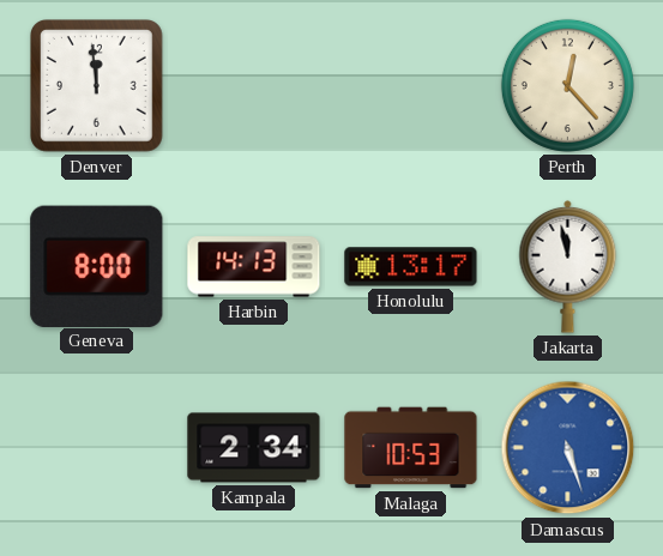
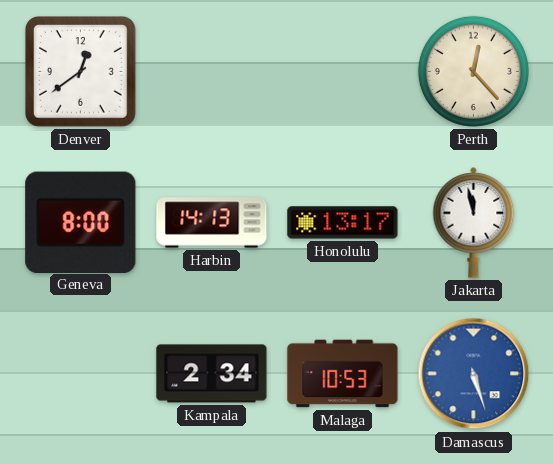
Denver: 11:59 -> 12:39 (81, 72)
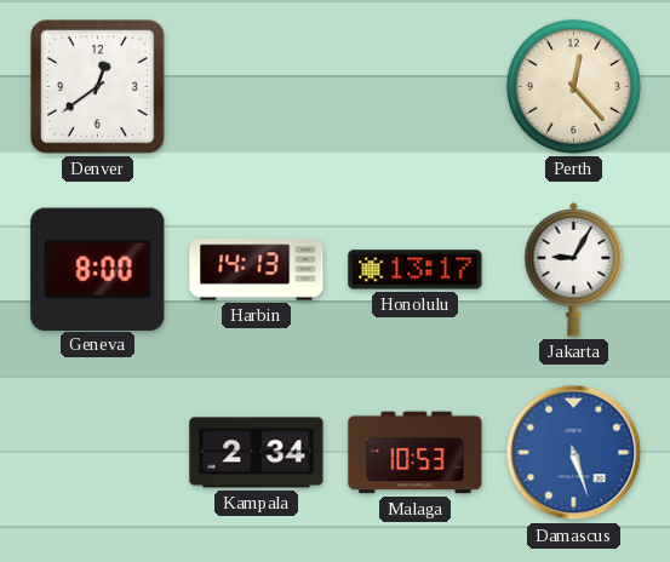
Jakarta: 11:58 -> 9:05 (574, 270)
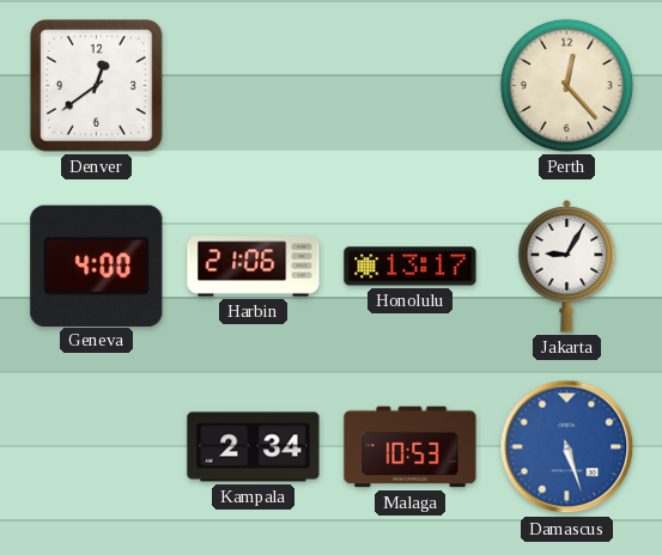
Geneva: 8:00 -> 4:00 (97, 266)
Harbin: 14:13 -> 21:06 (254, 267)
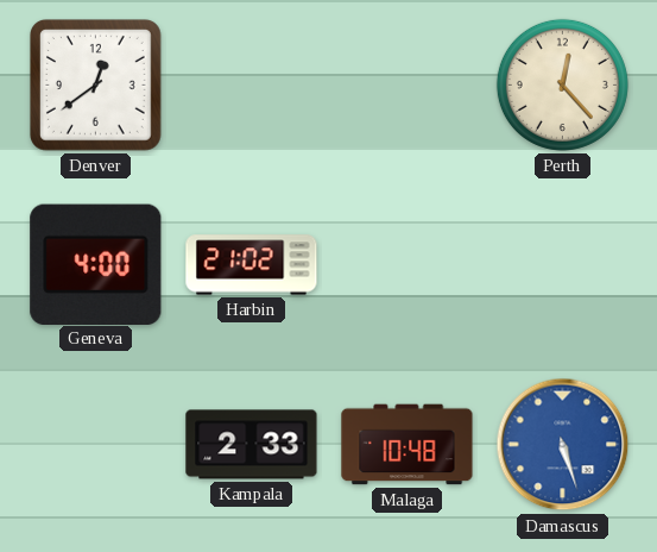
Harbin: 21:06 -> 21:02 (252, 265)
Honolulu: 13:17 -> none (411, 267)
Jakarta: 9:05 -> none (567, 267)
Kampala: 2:34 -> 2:33 (252, 445)
Malaga: 10:53 -> 10:48 (408, 445)
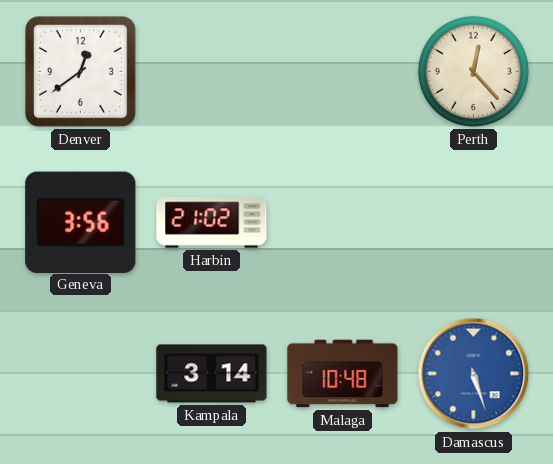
Geneva: 4:00 -> 3:56 (81, 222)
Kampala: 2:33 -> 3:14 (212, 374)
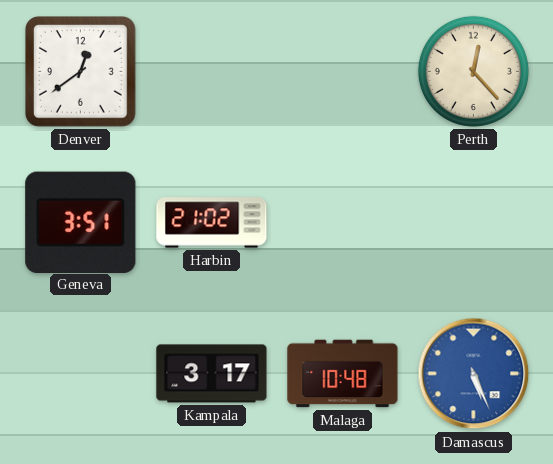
Geneva: 3:56 -> 3:51 (81, 222)
Kampala: 3:14 -> 3:17 (212, 374)
Damascus: 5:27 -> 5:26 (474, 374)
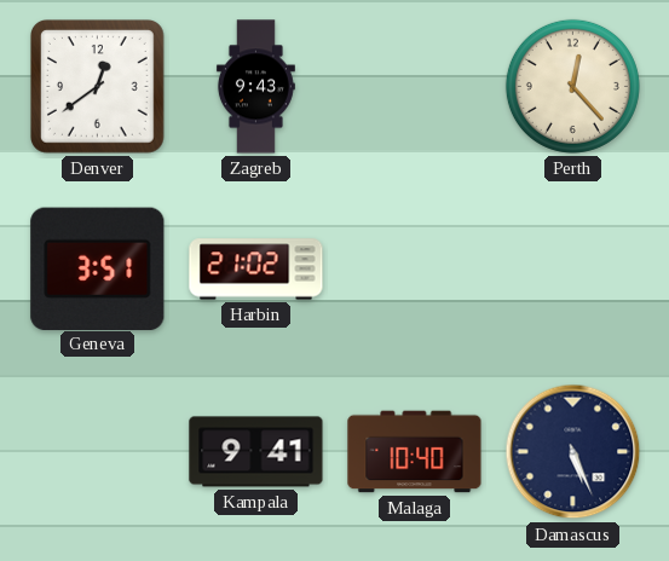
Zagreb: none -> 9:43 (255, 87)
Kampala: 3:17 -> 9:41 (256, 452)
Malaga: 10:48 -> 10:40 (415, 452)
Damascus dial: blue -> navy (573, 452)
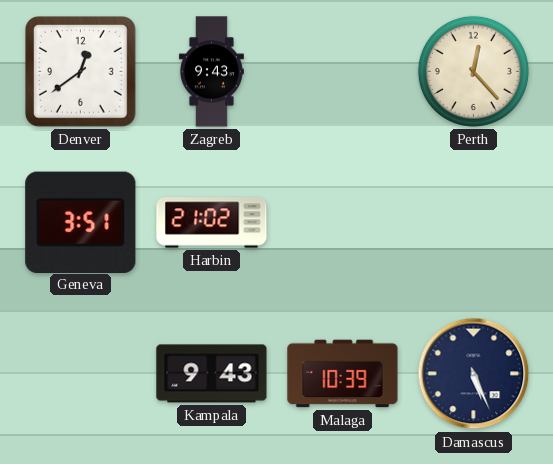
Kampala: 9:41 -> 9:43 (212, 374)
Malaga: 10:40 -> 10:39 (343, 374)
